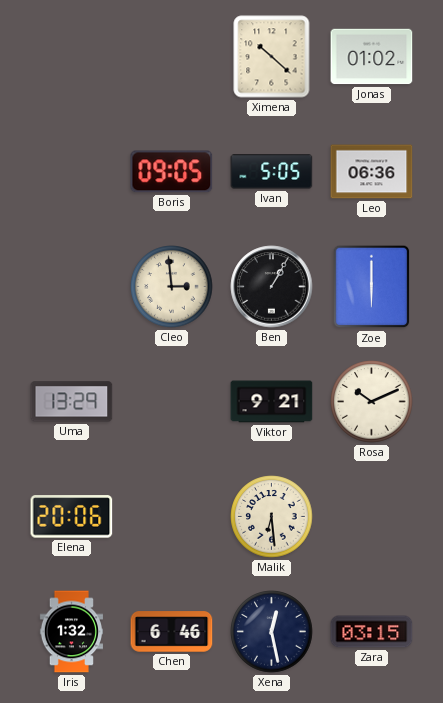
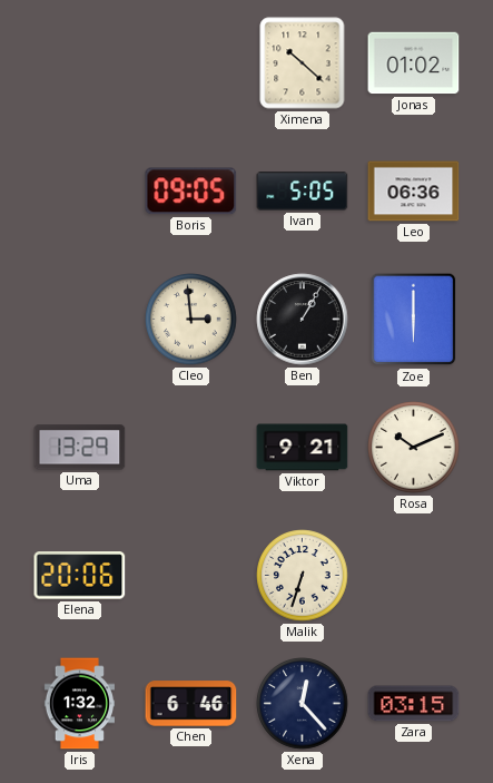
Malik: 6:29 -> 6:33 (303, 576)
Xena: 12:28 -> 12:23 (303, 704)
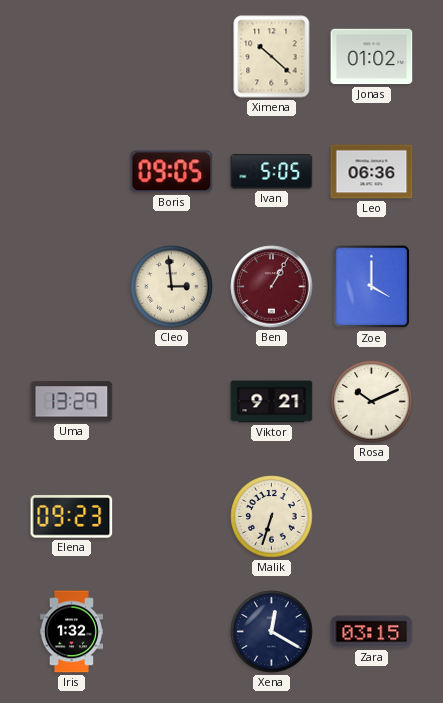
Ben dial: black -> burgundy (272, 287)
Zoe: 6:00 -> 4:00 (372, 287)
Elena: 20:06 -> 09:23 (72, 517)
Chen: 6:46 -> none (191, 704)
Xena: 12:23 -> 12:20 (272, 632)
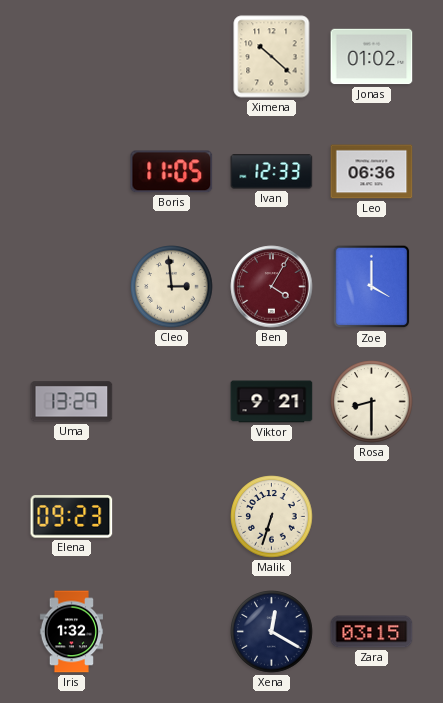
Boris: 09:05 -> 11:05 (172, 172)
Ivan: 5:05 -> 12:33 (272, 172)
Ben: 1:05 -> 4:05 (272, 287)
Rosa: 10:11 -> 8:30 (372, 402)
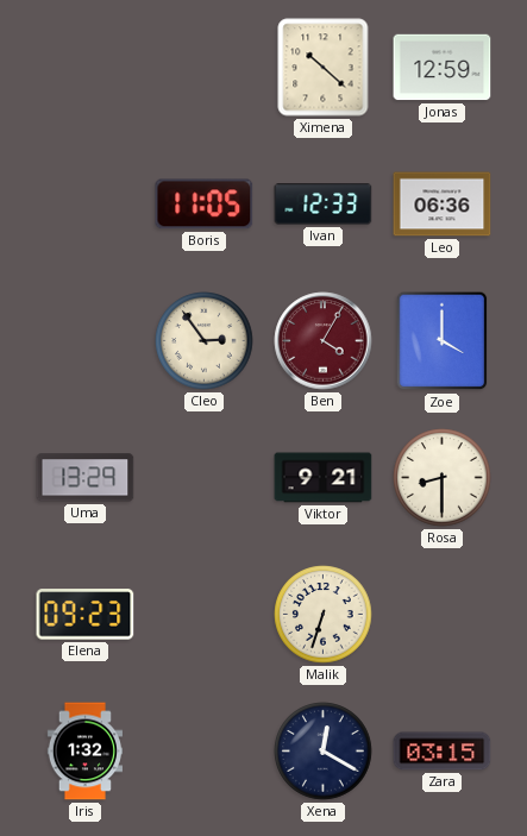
Jonas: 01:02 -> 12:59 (443, 68)
Cleo: 2:59 -> 2:54 (205, 341)
